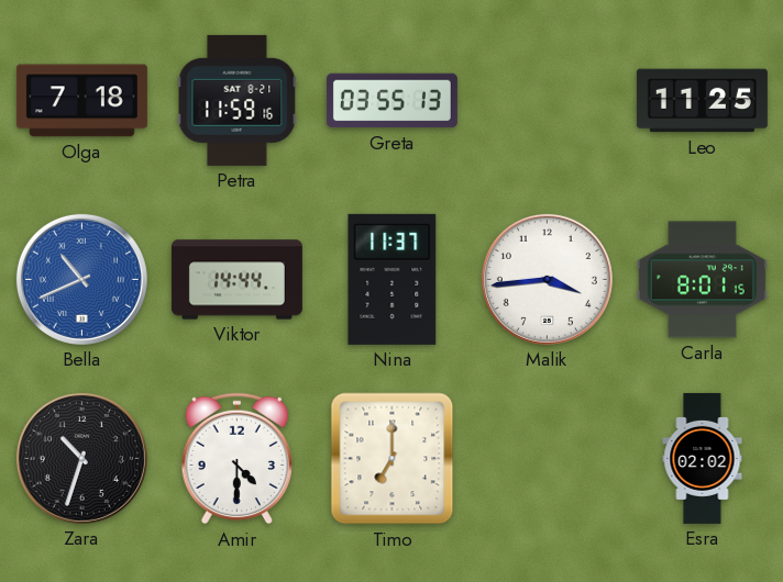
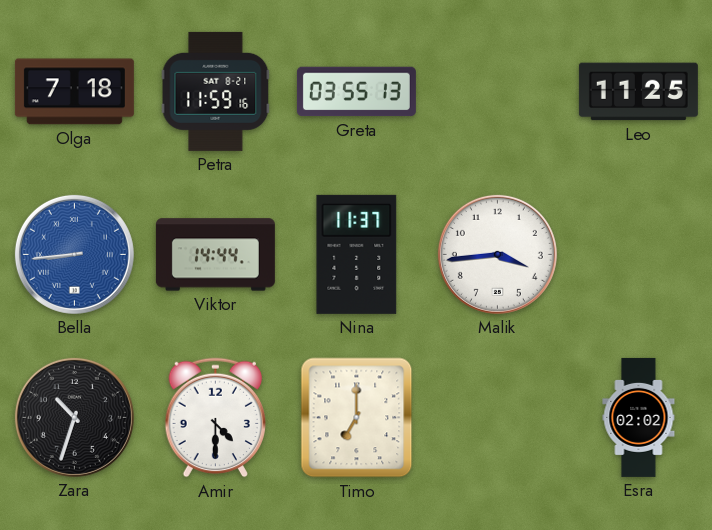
Bella: 10:41 -> 8:44 (74, 254)
Carla: 8:01 -> none (702, 280)
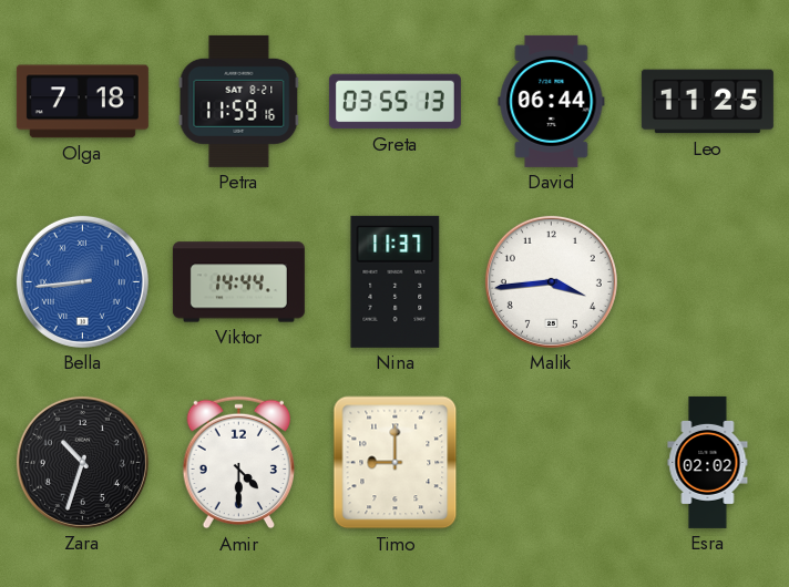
David: none -> 06:44 (552, 101)
Timo: 7:00 -> 9:00 (396, 463)
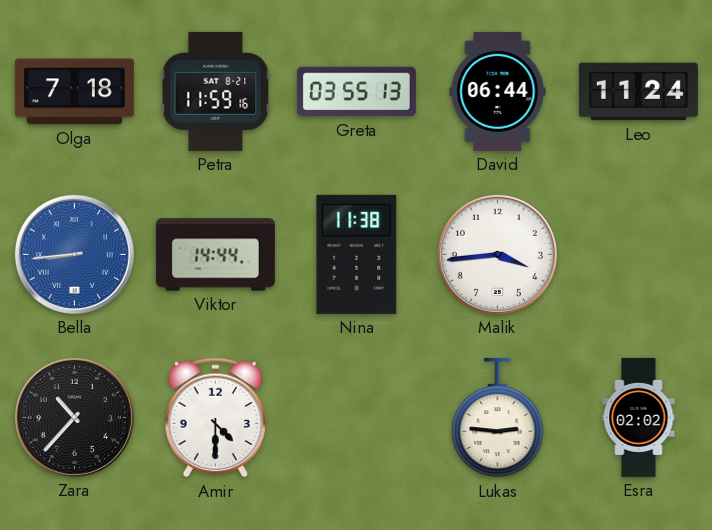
Leo: 11:25 -> 11:24 (638, 92)
Nina: 11:37 -> 11:38 (357, 254)
Zara: 10:33 -> 10:37 (74, 417)
Timo: 9:00 -> none (396, 463)
Lukas: none -> 2:46 (498, 418)
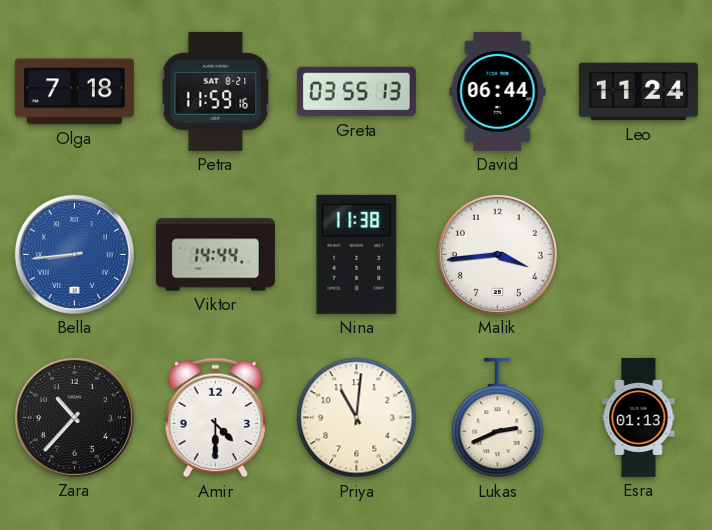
Priya: none -> 11:01 (357, 418)
Lukas: 2:46 -> 2:41 (498, 418)
Esra: 02:02 -> 01:13 (639, 417)
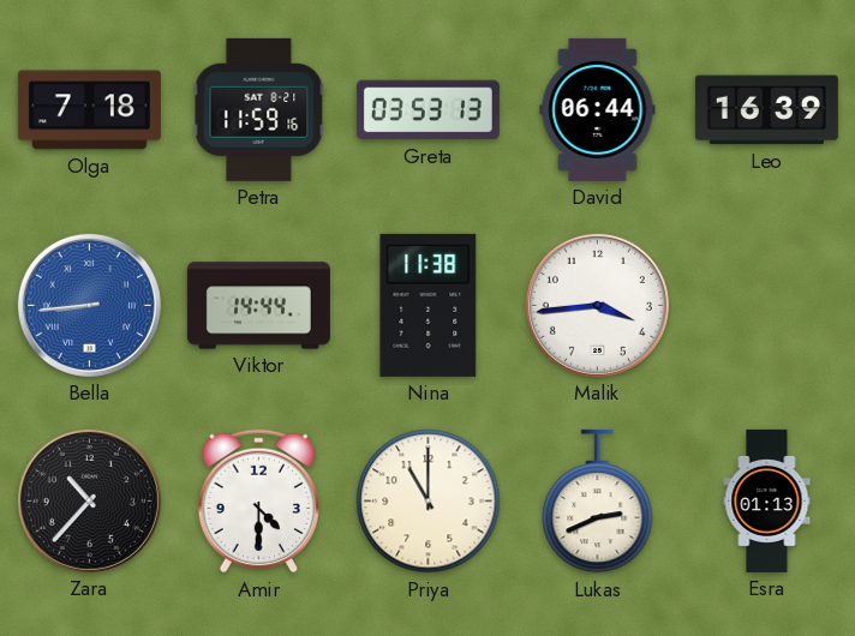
Greta: 03:55 -> 03:53 (427, 110)
Leo: 11:24 -> 16:39 (766, 110)
Priya: 11:01 -> 11:00 (429, 502)
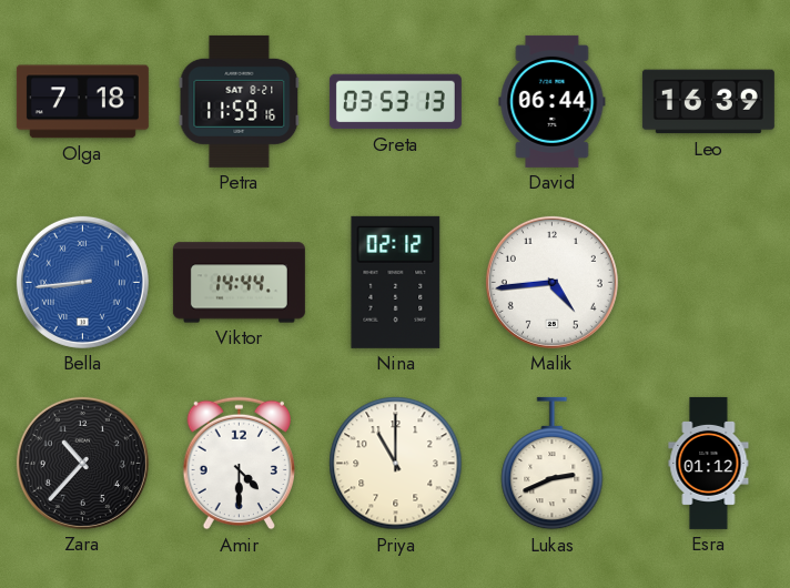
Nina: 11:38 -> 02:12 (396, 282)
Malik: 3:44 -> 4:44 (551, 282)
Esra: 01:13 -> 01:12 (709, 463)
